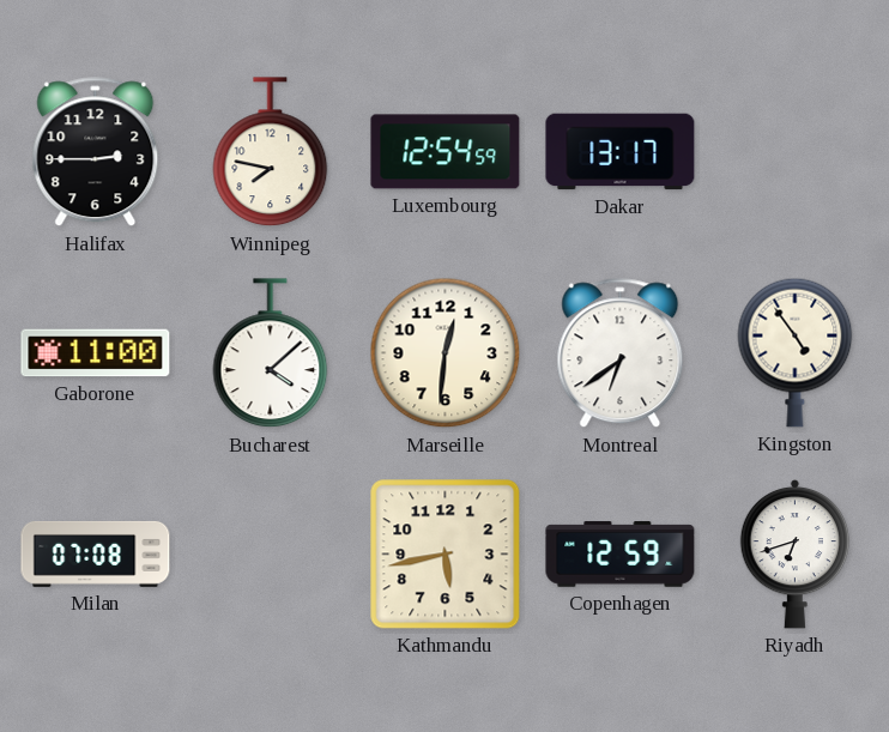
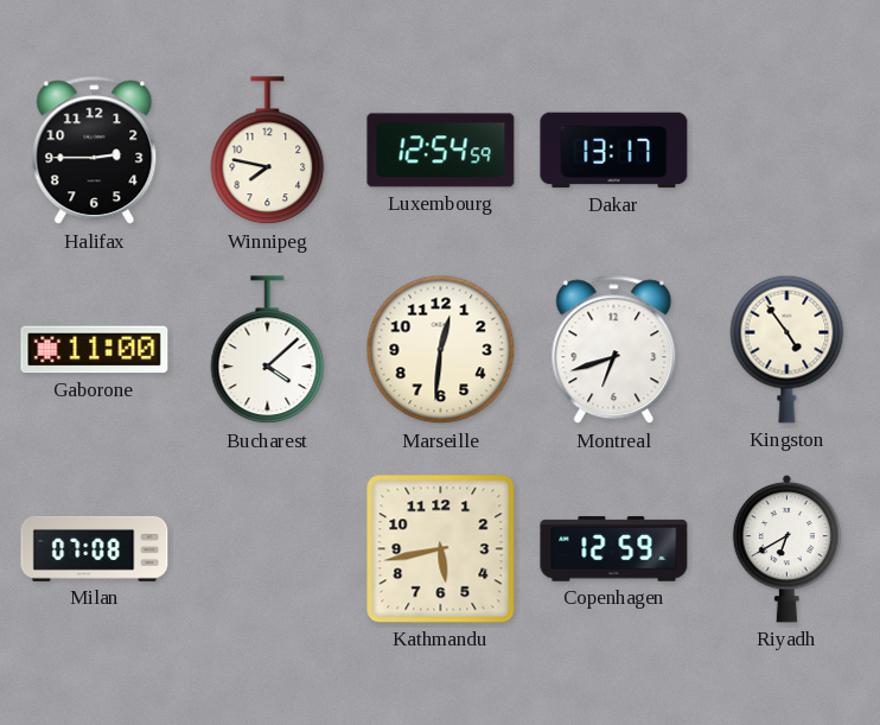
Montreal: 6:39 -> 6:42 (614, 350)
Riyadh: 6:42 -> 6:40 (787, 548)
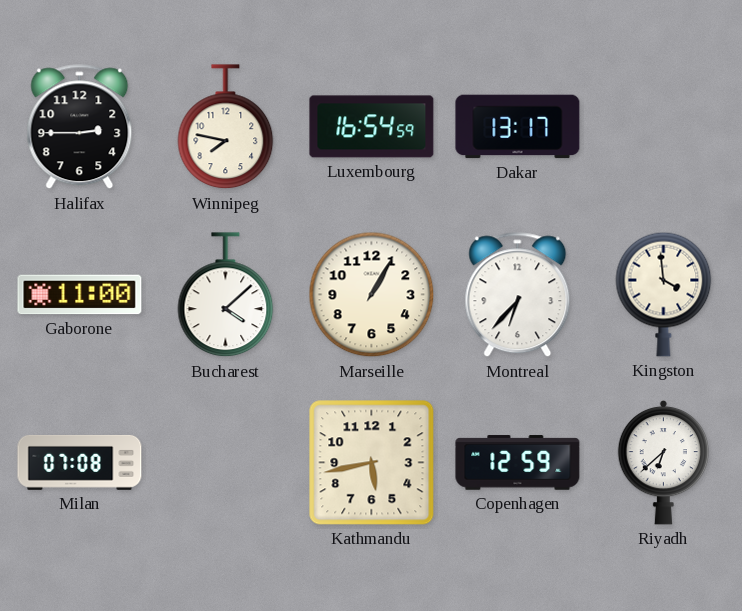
Luxembourg: 12:54 -> 16:54 (372, 127)
Marseille: 12:31 -> 1:05 (372, 295)
Montreal: 6:42 -> 6:37 (518, 295)
Kingston: 4:54 -> 3:59 (664, 294)
Riyadh: 6:40 -> 6:38 (664, 462)
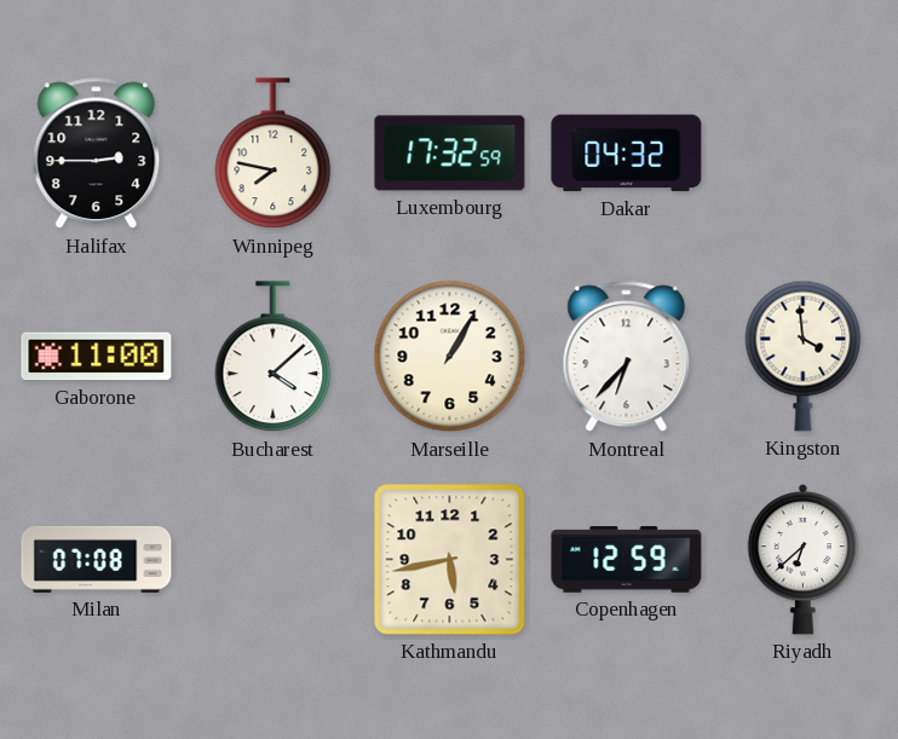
Luxembourg: 16:54 -> 17:32 (450, 154)
Dakar: 13:17 -> 04:32 (627, 154)
